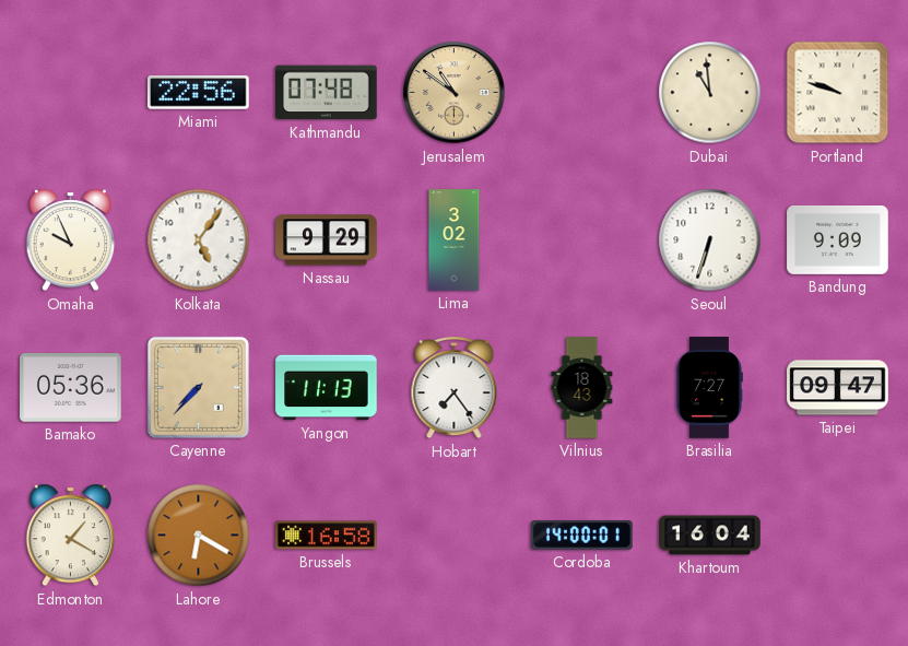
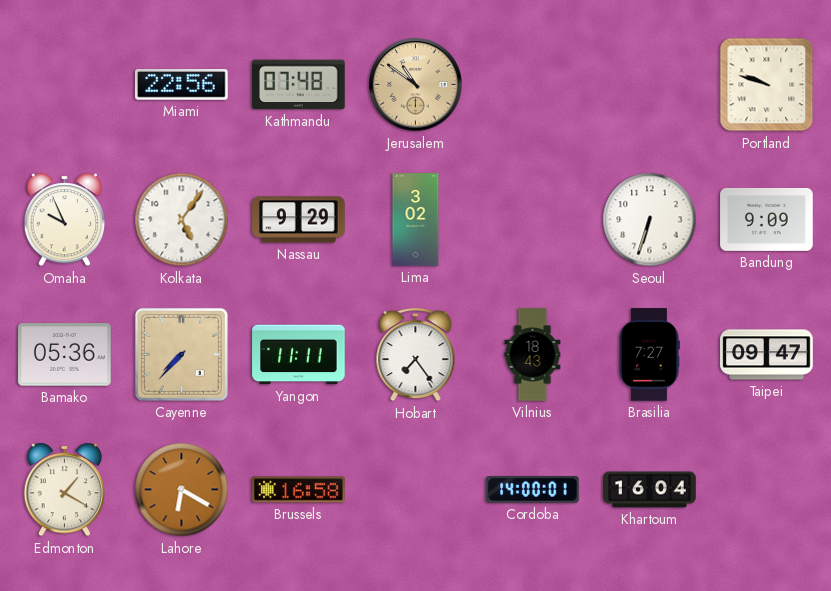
Dubai: 10:59 -> none (710, 93)
Yangon: 11:13 -> 11:11 (299, 355)
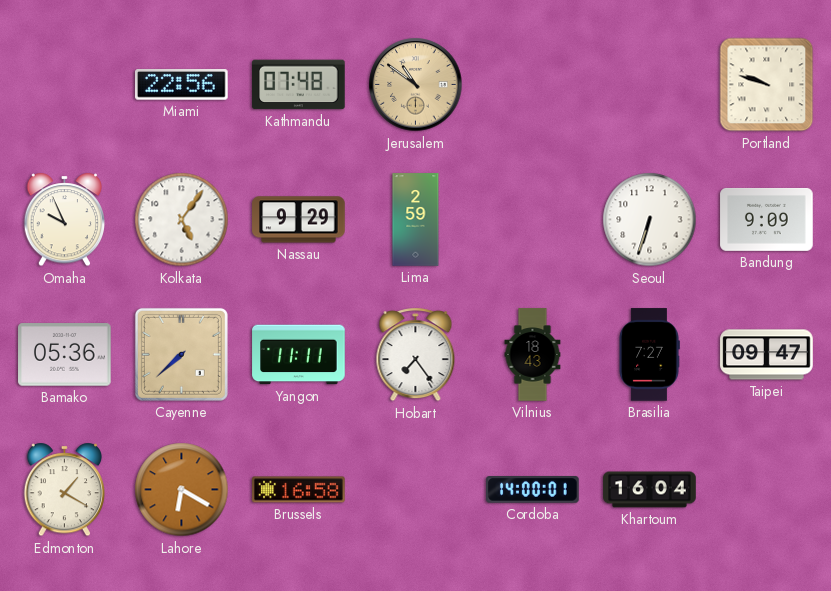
Lima: 3:02 -> 2:59 (416, 220)
Cayenne: 7:37 -> 7:38 (181, 354)
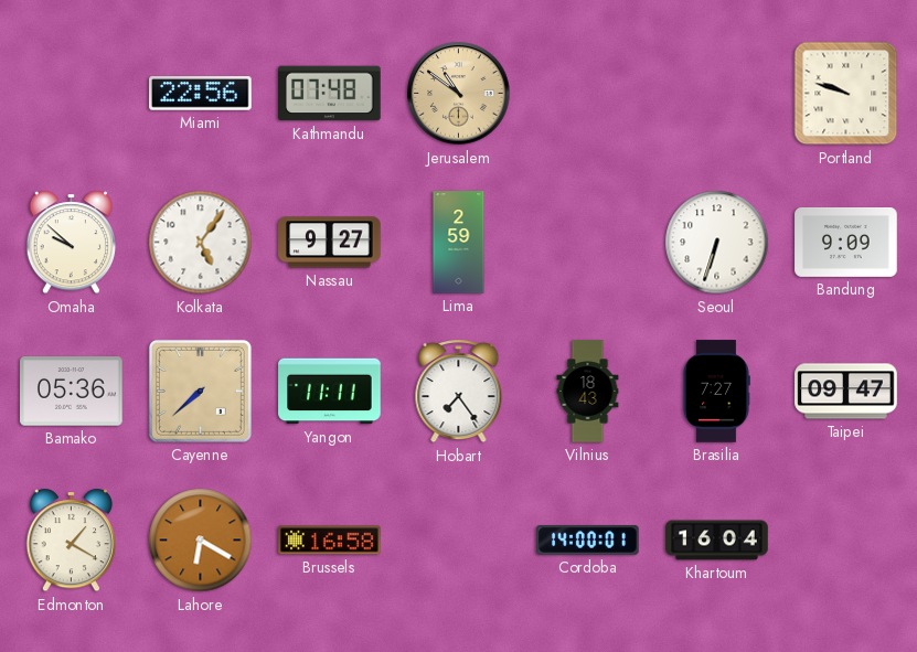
Omaha: 9:56 -> 9:52 (71, 243)
Nassau: 9:29 -> 9:27 (330, 243)
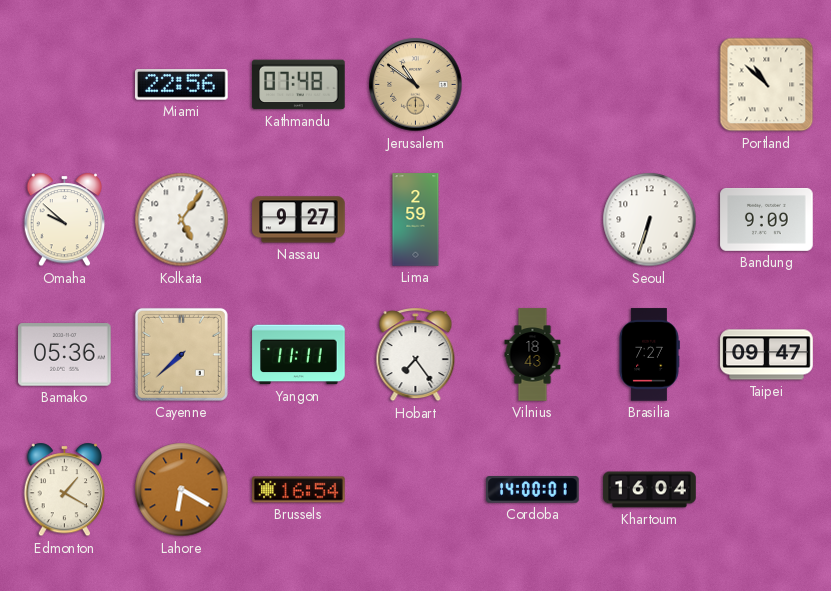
Portland: 9:48 -> 10:52 (767, 85)
Brussels: 16:58 -> 16:54 (299, 490)
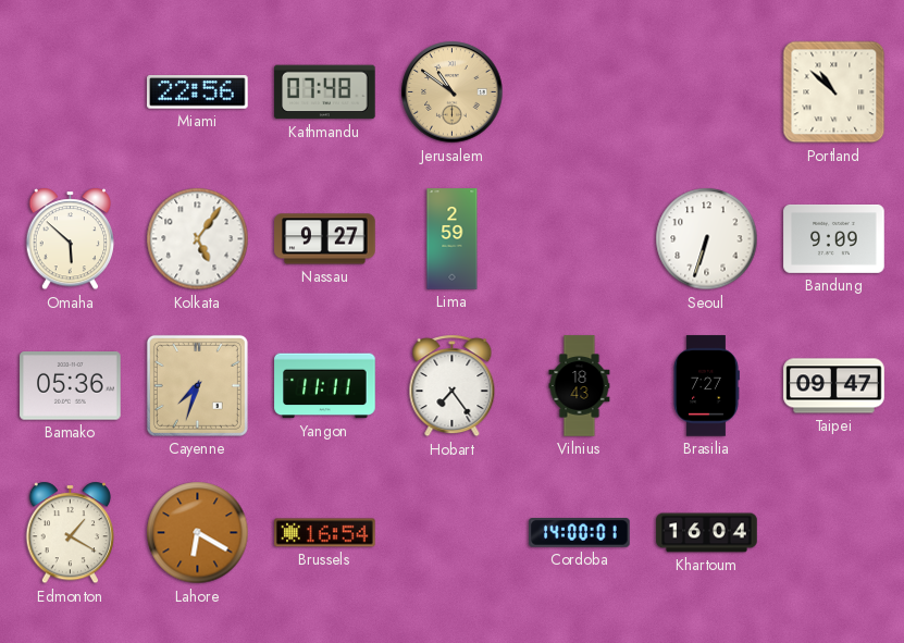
Omaha: 9:52 -> 5:52 (70, 239)
Cayenne: 7:38 -> 7:33 (197, 385)
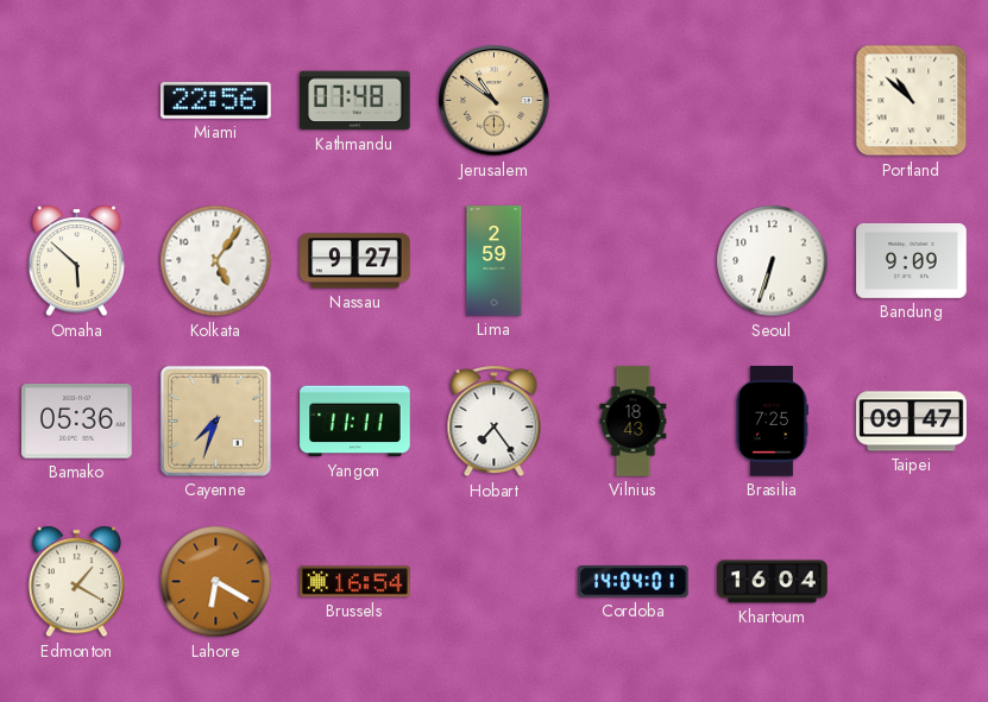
Brasilia: 7:27 -> 7:25 (772, 422)
Cordoba: 14:00 -> 14:04 (634, 582)
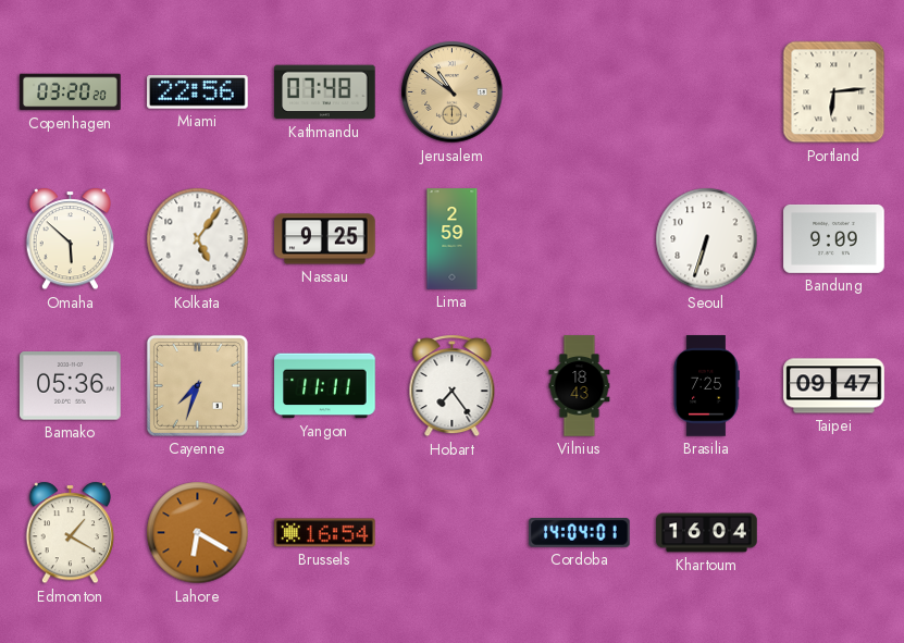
Copenhagen: none -> 03:20 (71, 92)
Portland: 10:52 -> 6:14 (834, 92)
Nassau: 9:27 -> 9:25 (325, 239)
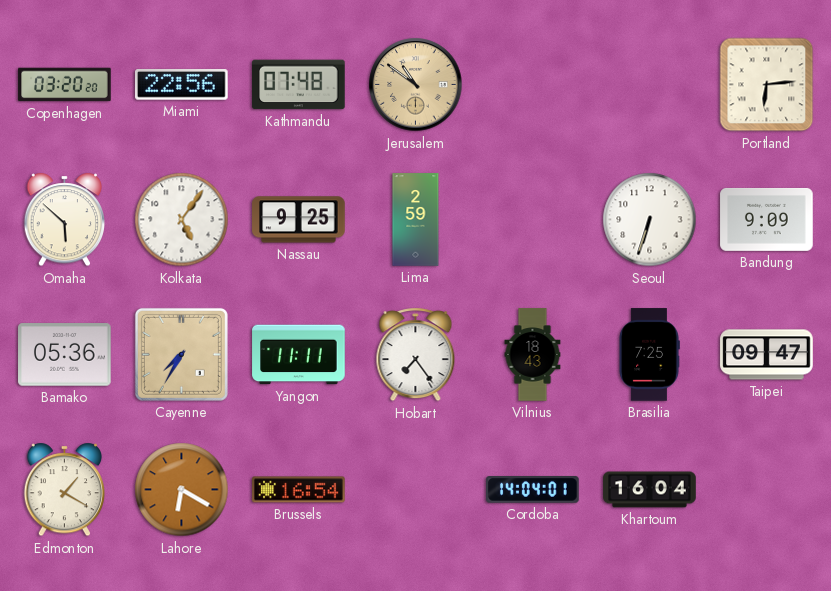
Cayenne: 7:33 -> 7:35 (181, 354)
